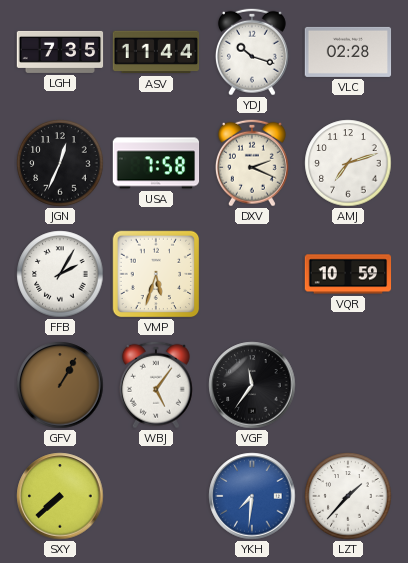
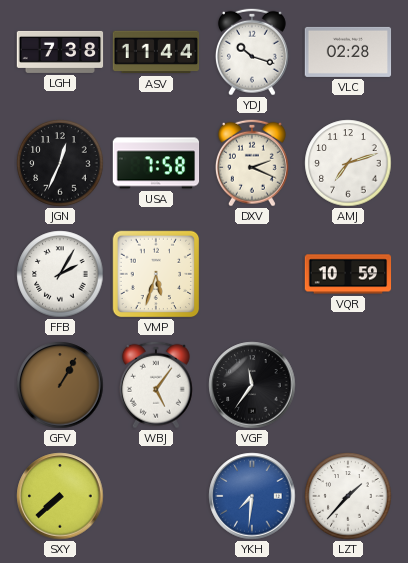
LGH: 7:35 -> 7:38 (60, 52)
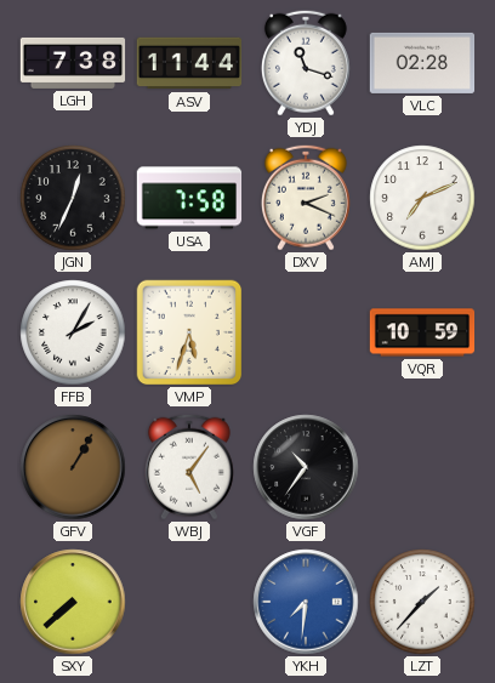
YDJ: 10:18 -> 11:18 (306, 63)
AMJ: 7:12 -> 7:11 (422, 198)
VGF: 11:36 -> 10:36 (306, 467)
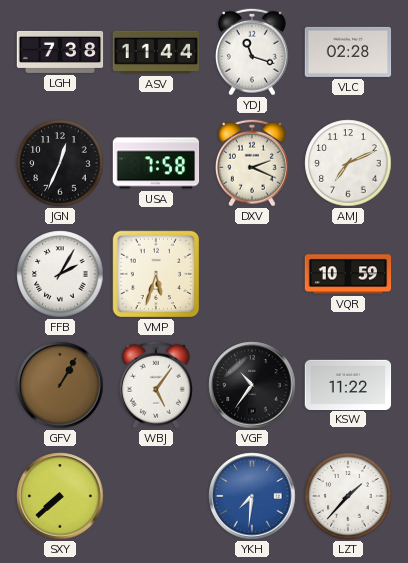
KSW: none -> 11:22 (348, 384)
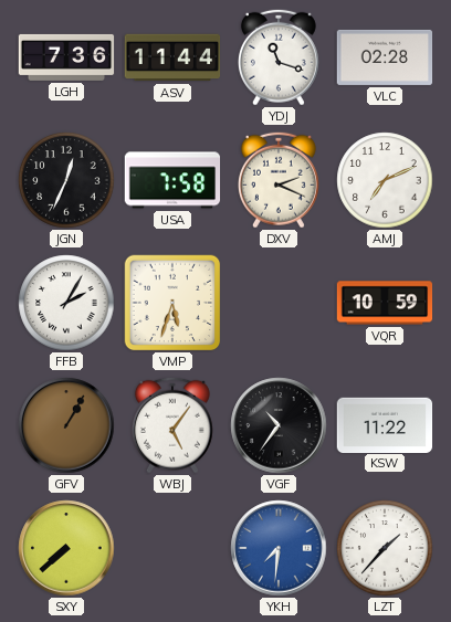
LGH: 7:38 -> 7:36 (66, 57)
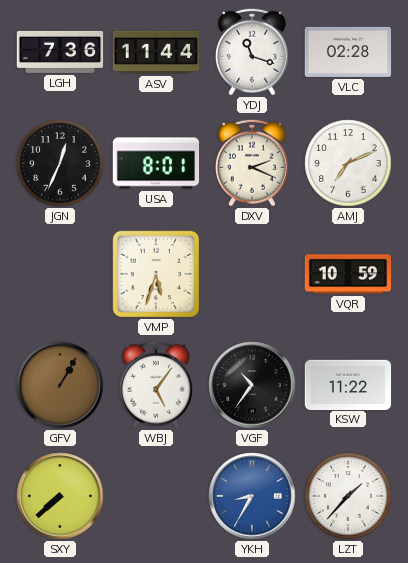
USA: 7:58 -> 8:01 (156, 163)
FFB: 2:05 -> none (66, 303)
YKH: 7:31 -> 8:35 (252, 496)
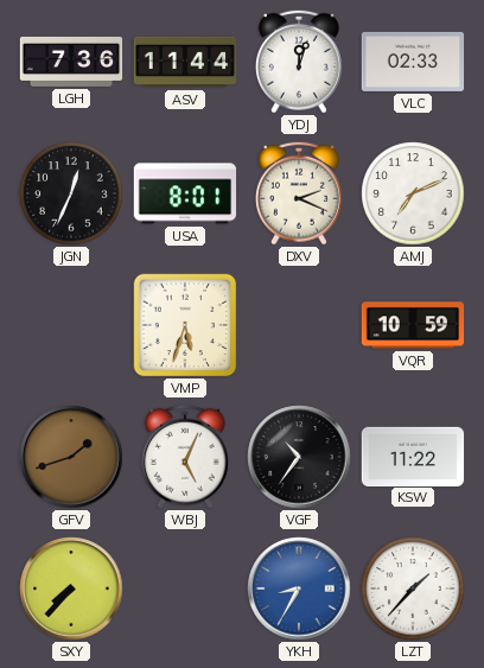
YDJ: 11:18 -> 12:03 (299, 62)
VLC: 02:28 -> 02:33 (413, 62)
GFV: 1:05 -> 1:42 (71, 457)
WBJ: 5:06 -> 5:04 (185, 457)
SXY: 7:38 -> 7:37 (71, 589)
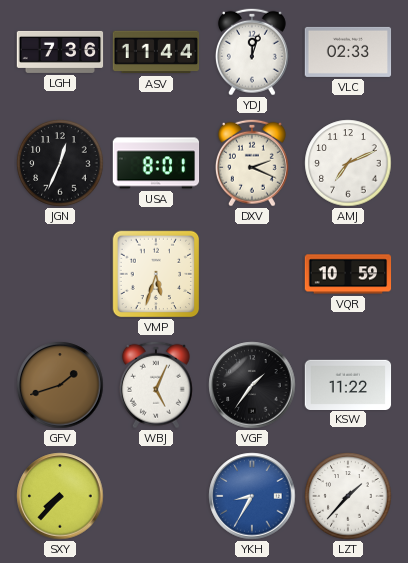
VGF: 10:36 -> 1:36 (252, 385)
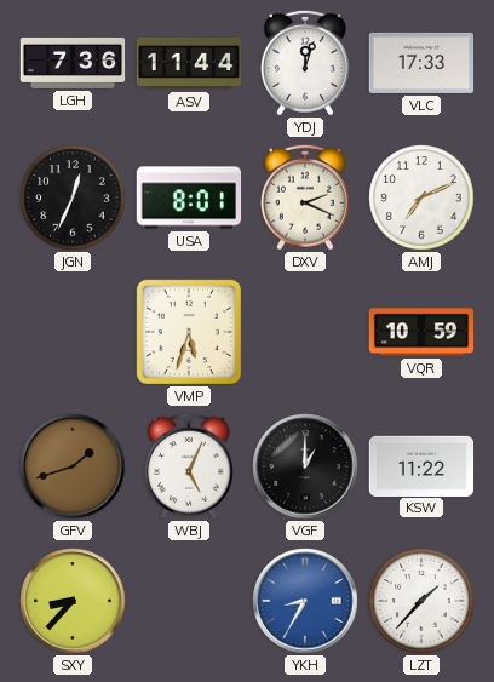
VLC: 02:33 -> 17:33 (421, 63)
VGF: 1:36 -> 1:00 (305, 466)
SXY: 7:37 -> 8:37 (73, 601)
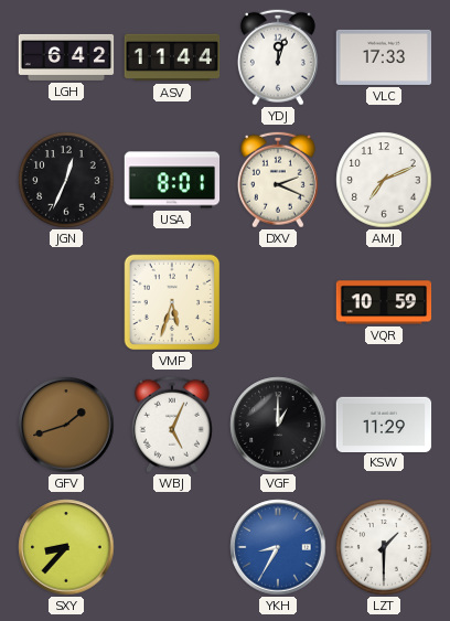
LGH: 7:36 -> 6:42 (66, 57)
KSW: 11:22 -> 11:29 (384, 424)
LZT: 1:37 -> 1:30 (384, 547)
